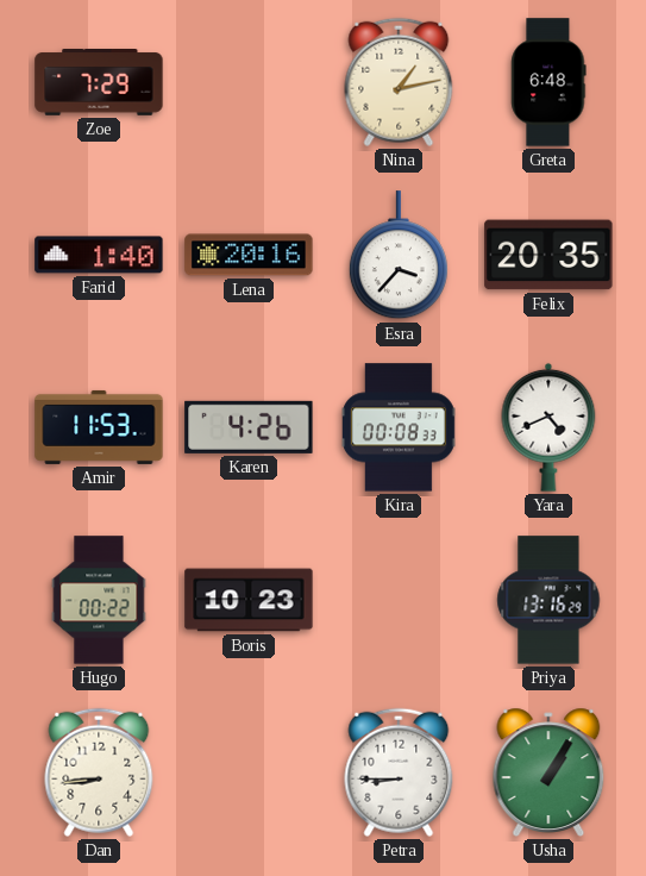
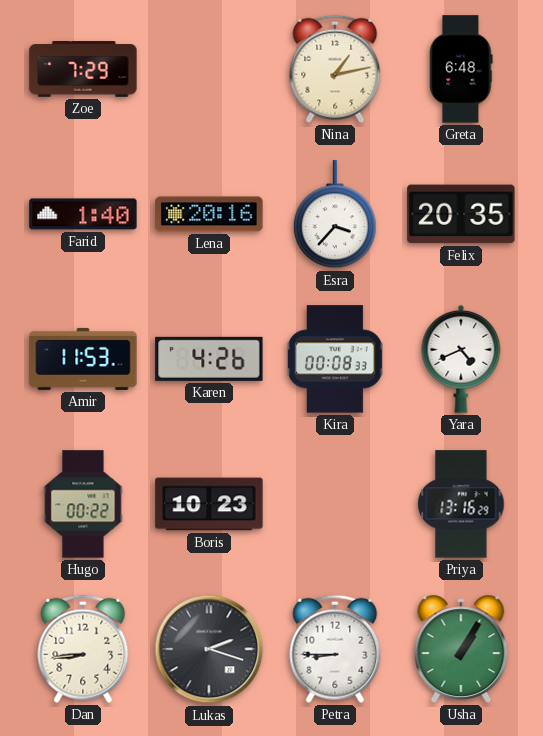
Lukas: none -> 2:18 (209, 649)
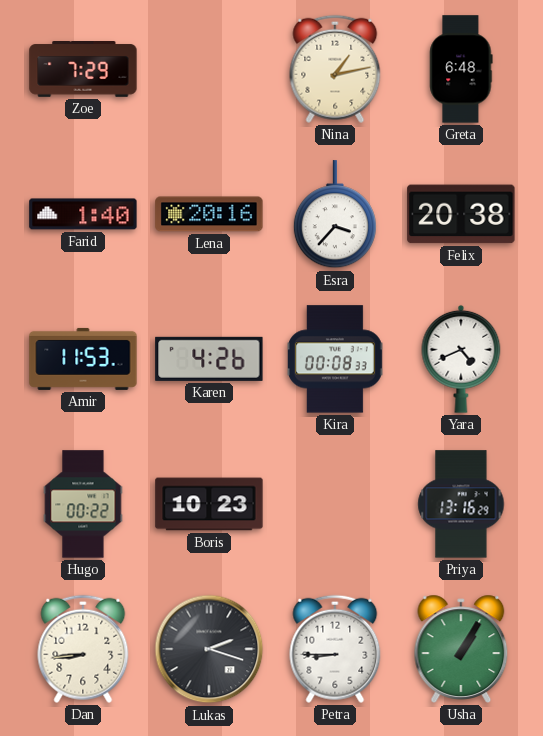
Felix: 20:35 -> 20:38 (461, 214)
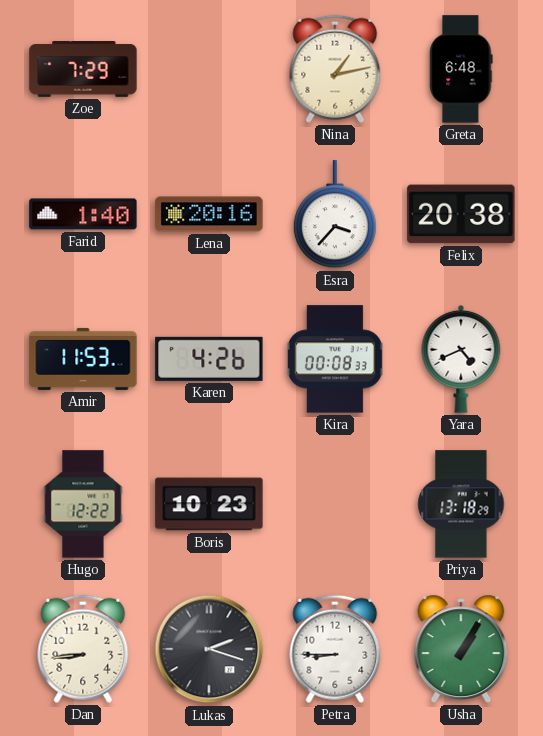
Hugo: 00:22 -> 12:22 (83, 504)
Priya: 13:16 -> 13:18 (461, 504)
